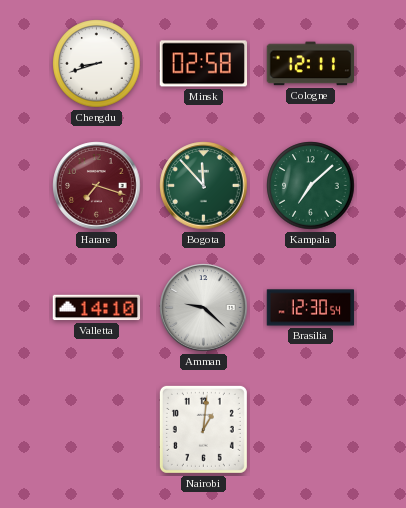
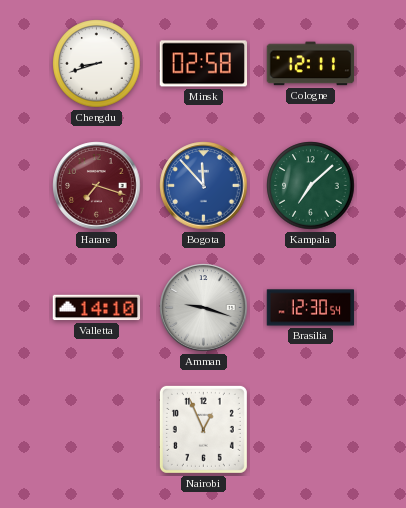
Bogota dial: green -> blue (204, 186)
Amman: 9:22 -> 9:18 (204, 308)
Nairobi: 1:01 -> 12:56 (203, 429)
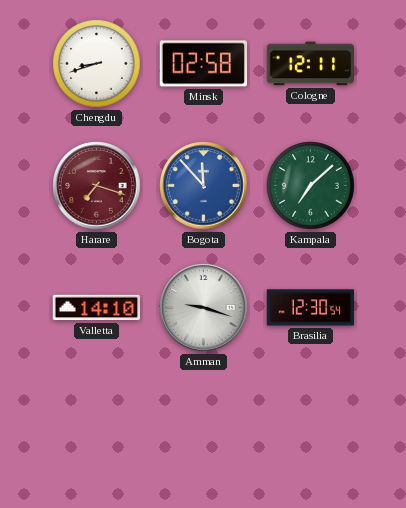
Nairobi: 12:56 -> none (203, 429)
